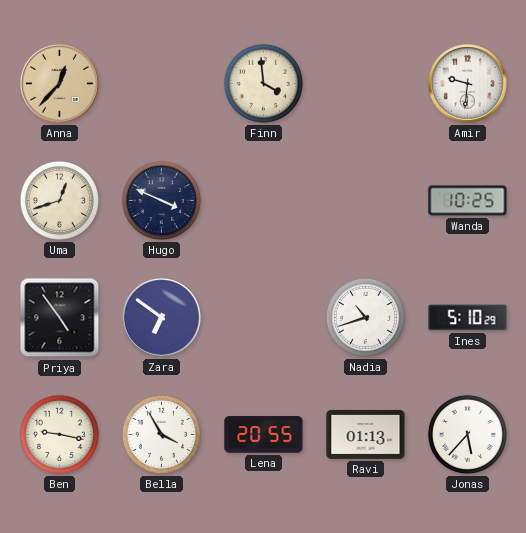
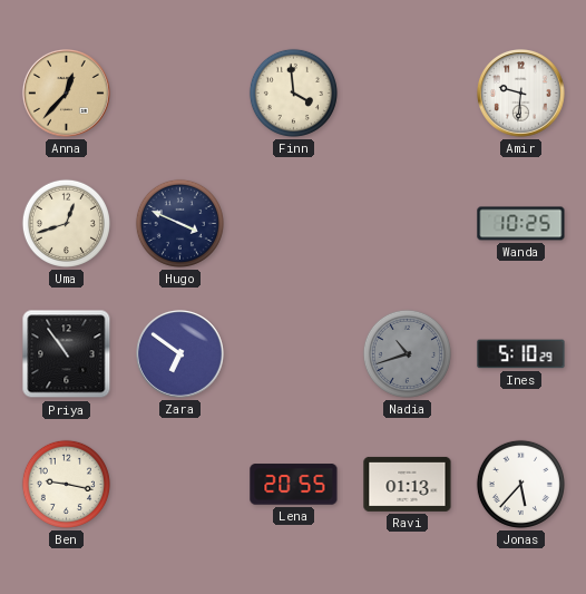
Priya: 4:54 -> 10:54 (67, 354)
Nadia dial: white -> grey (407, 353)
Bella: 3:55 -> none (161, 434)
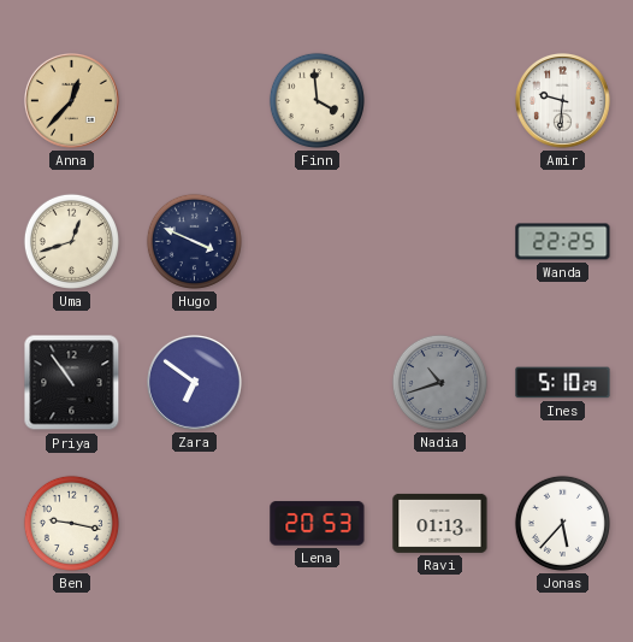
Wanda: 10:25 -> 22:25 (563, 242)
Lena: 20:55 -> 20:53 (318, 524)
